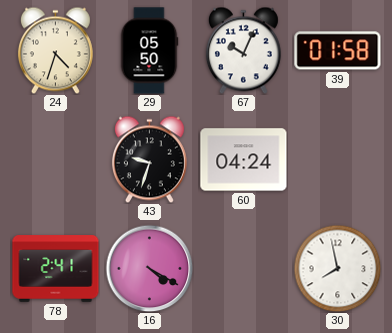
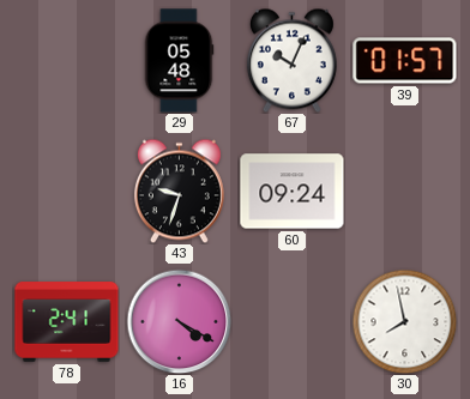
24: 4:33 -> none (55, 50)
29: 05:50 -> 05:48 (179, 61)
39: 01:58 -> 01:57 (405, 61)
60: 04:24 -> 09:24 (293, 192)
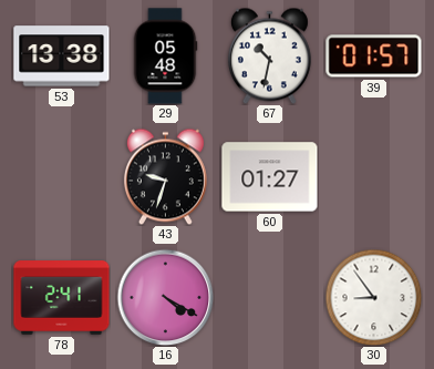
53: none -> 13:38 (62, 57)
67: 10:04 -> 10:32 (269, 55)
60: 09:24 -> 01:27 (270, 177)
30: 7:58 -> 8:54 (373, 297)
